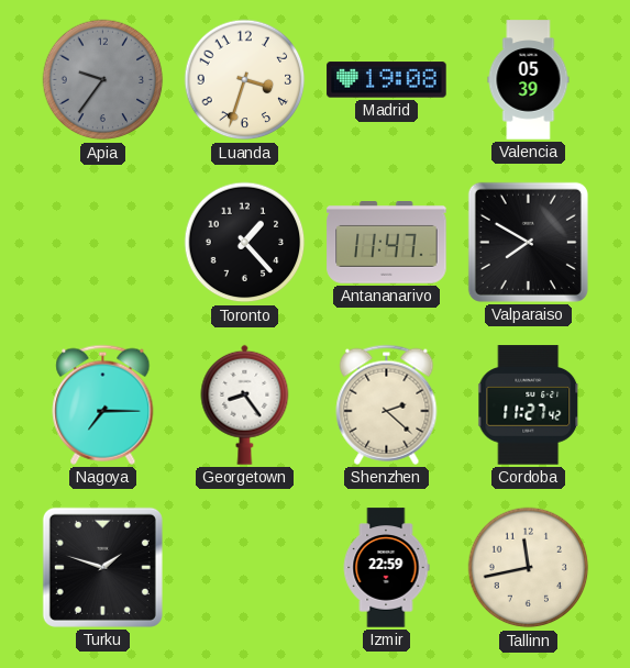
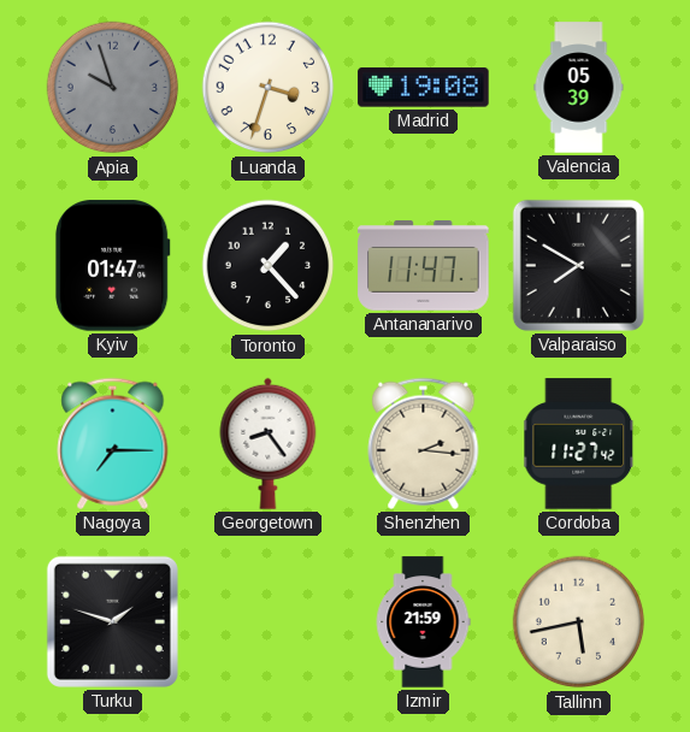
Apia: 9:36 -> 9:57 (113, 88)
Kyiv: none -> 01:47 (112, 266)
Shenzhen: 2:22 -> 2:16 (424, 443)
Izmir: 22:59 -> 21:59 (423, 622)
Tallinn: 11:43 -> 5:43 (579, 622)
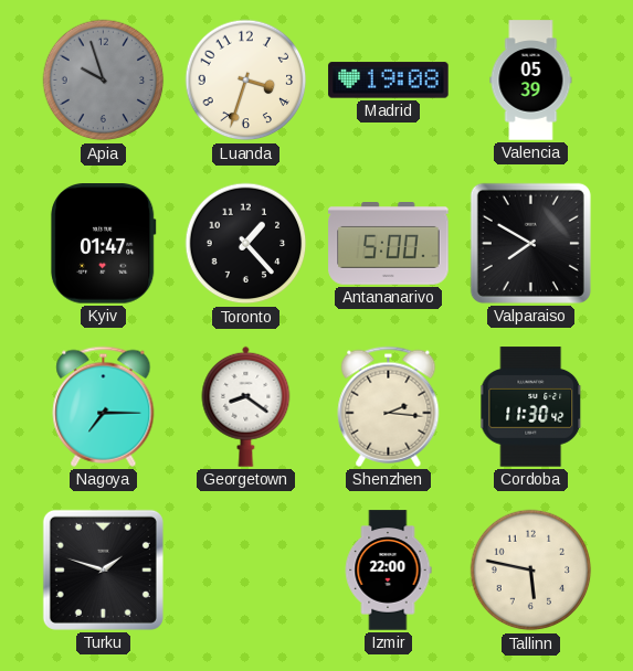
Antananarivo: 11:47 -> 5:00 (389, 244)
Georgetown: 8:24 -> 8:21 (246, 406)
Cordoba: 11:27 -> 11:30 (531, 407)
Izmir: 21:59 -> 22:00 (388, 571)
Tallinn: 5:43 -> 5:47 (531, 571)
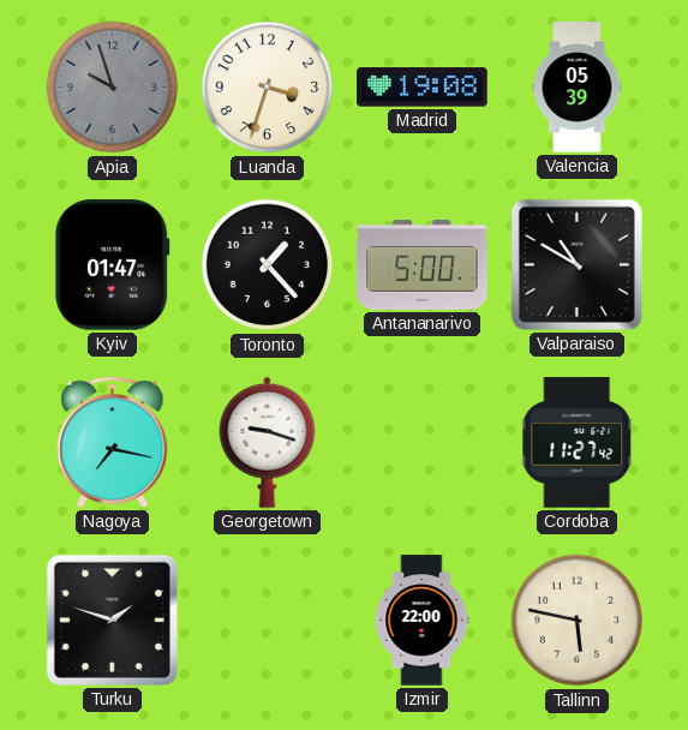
Valparaiso: 7:50 -> 10:50 (576, 264)
Nagoya: 7:15 -> 7:17 (113, 442)
Georgetown: 8:21 -> 9:18 (268, 442)
Shenzhen: 2:16 -> none (389, 406)
Cordoba: 11:30 -> 11:27 (578, 443)
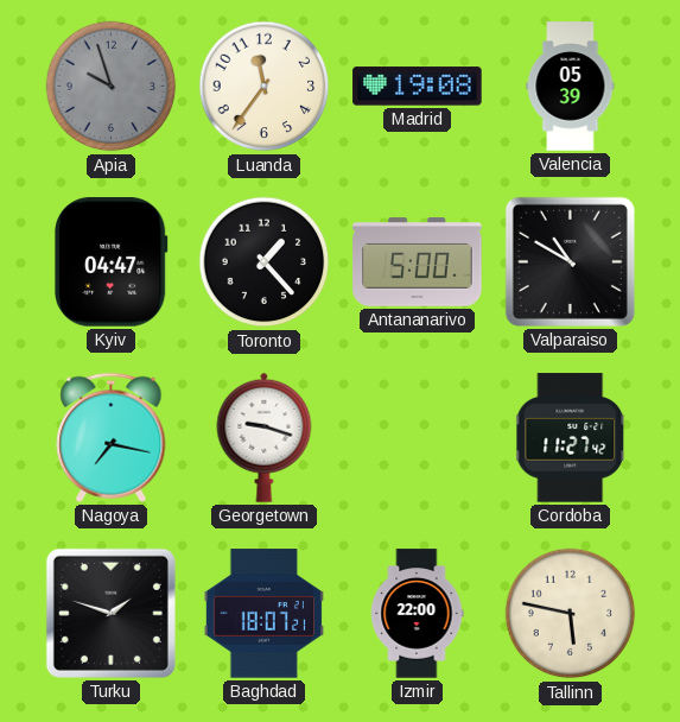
Luanda: 3:33 -> 11:36 (265, 87)
Kyiv: 01:47 -> 04:47 (110, 262)
Baghdad: none -> 18:07 (263, 614)
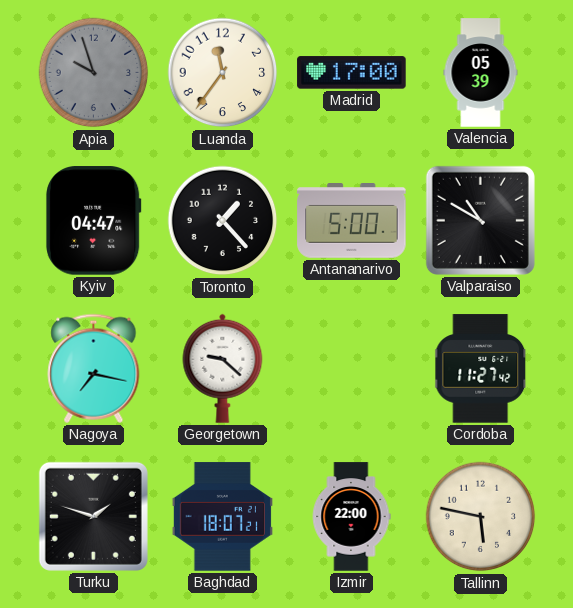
Madrid: 19:08 -> 17:00 (352, 73)
Georgetown: 9:18 -> 9:22 (223, 368)
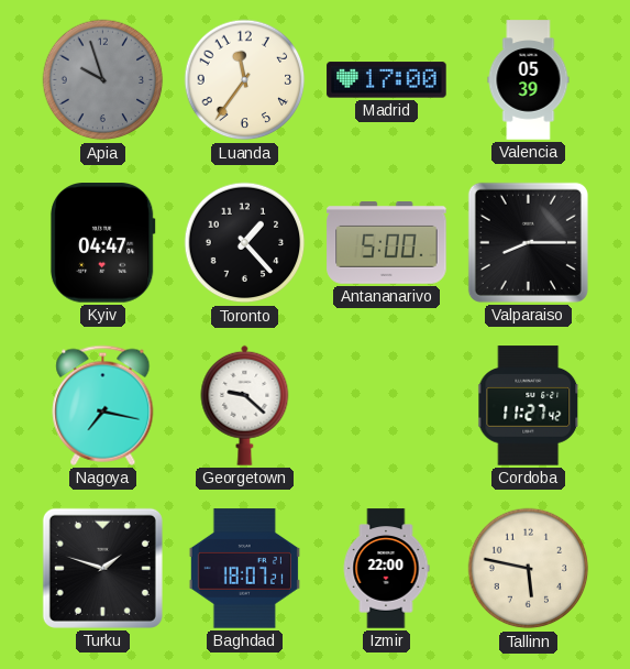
Valparaiso: 10:50 -> 8:15 (528, 242)
